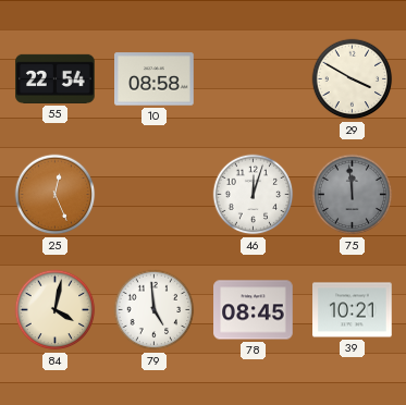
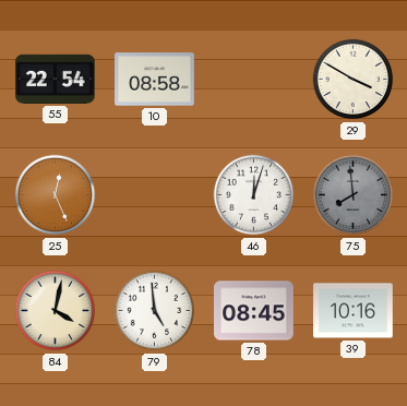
75: 11:59 -> 7:59 (354, 195)
39: 10:21 -> 10:16 (354, 311)
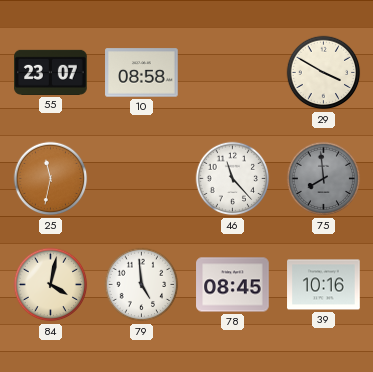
55: 22:54 -> 23:07 (51, 72)
25: 12:26 -> 11:32 (51, 179)
46: 12:03 -> 11:23 (233, 179)
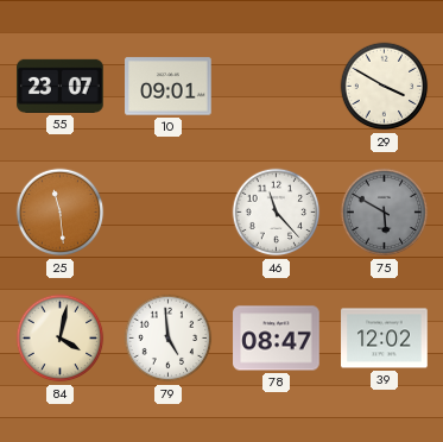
10: 08:58 -> 09:01 (169, 87)
25: 11:32 -> 11:29 (61, 213)
75: 7:59 -> 5:50 (385, 213)
78: 08:45 -> 08:47 (277, 339)
39: 10:16 -> 12:02 (385, 339)
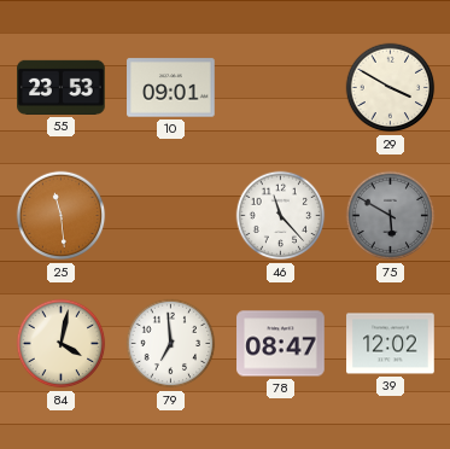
55: 23:07 -> 23:53 (62, 87)
79: 4:59 -> 6:59 (171, 344)
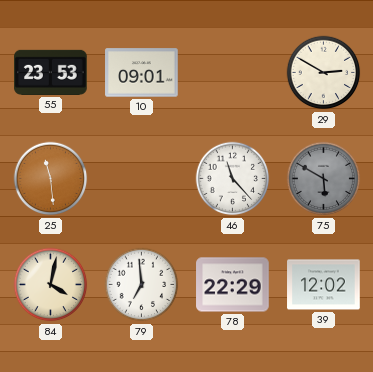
29: 3:50 -> 2:50 (324, 73)
78: 08:47 -> 22:29 (233, 285)
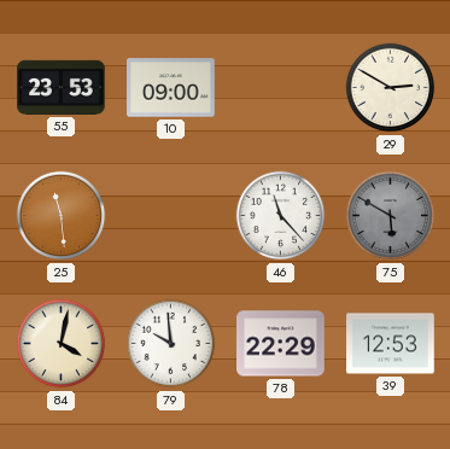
10: 09:01 -> 09:00 (171, 88)
79: 6:59 -> 9:59 (171, 344)
39: 12:02 -> 12:53 (391, 344)
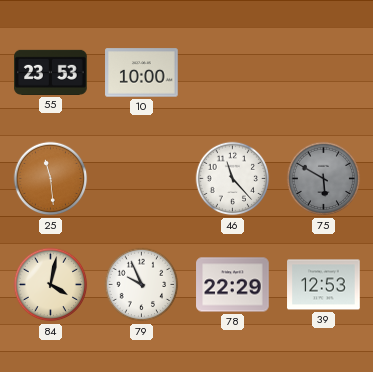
10: 09:00 -> 10:00 (142, 73)
29: 2:50 -> none (391, 88)
79: 9:59 -> 9:56 (142, 285)
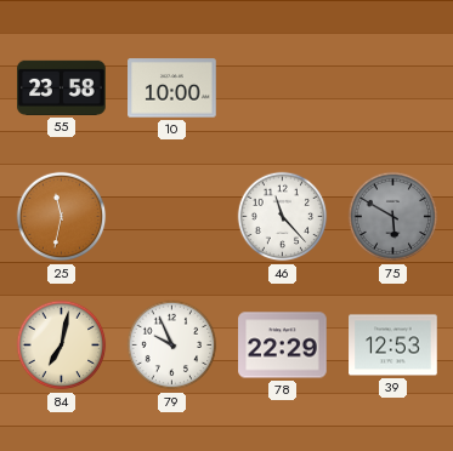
55: 23:53 -> 23:58 (62, 87)
25: 11:29 -> 11:32 (62, 217)
84: 4:02 -> 7:02 (62, 346)
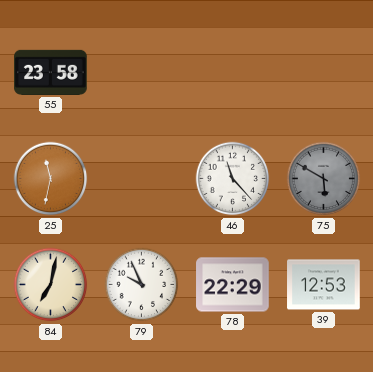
10: 10:00 -> none (172, 89)
